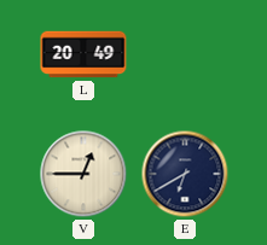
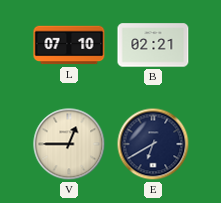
L: 20:49 -> 07:10 (69, 45)
B: none -> 02:21 (153, 45)
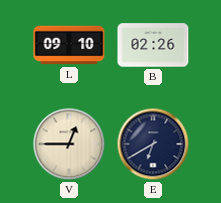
L: 07:10 -> 09:10 (69, 45)
B: 02:21 -> 02:26 (153, 45)
